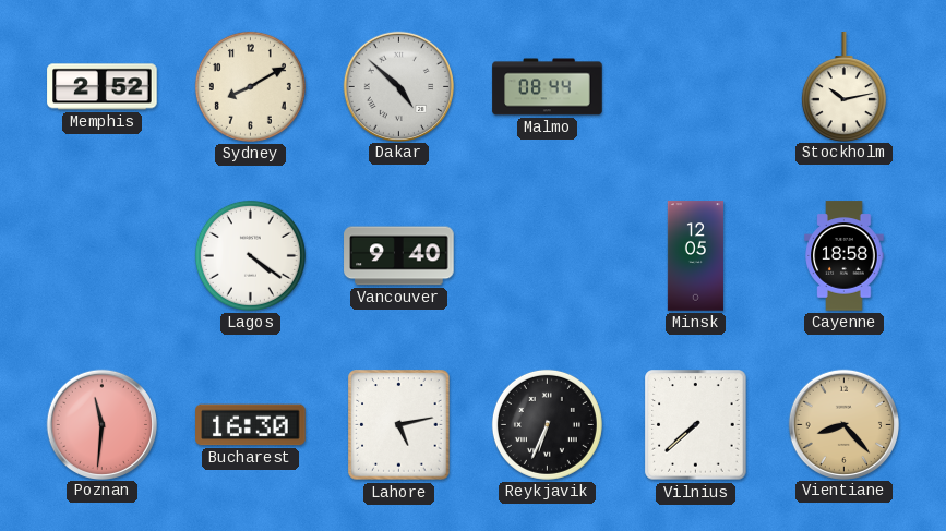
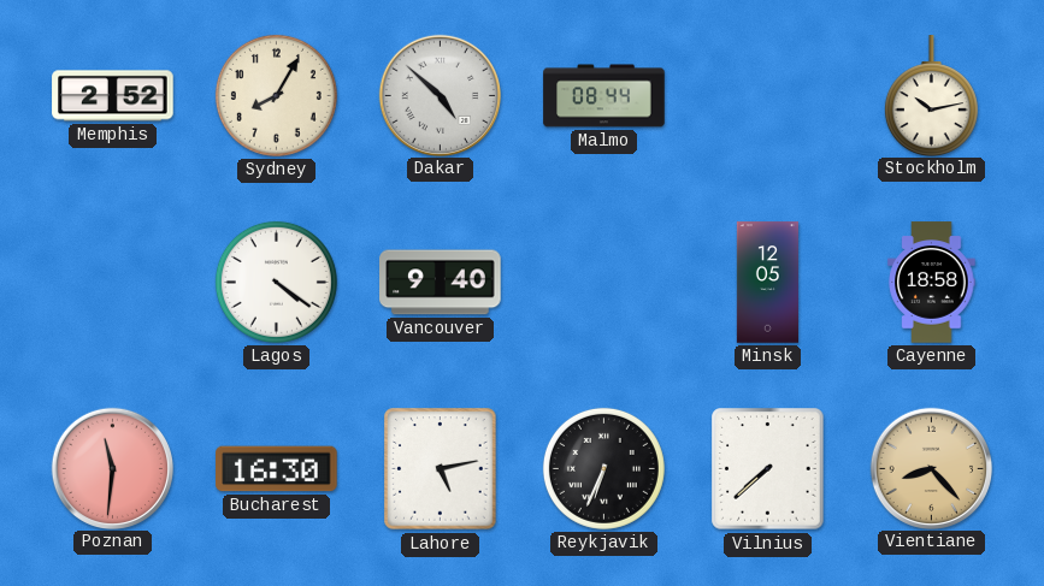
Sydney: 8:10 -> 8:05 (276, 95)
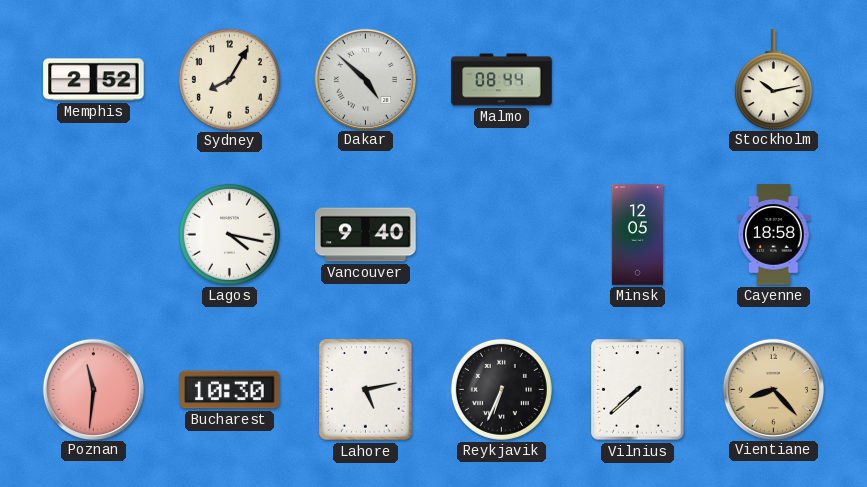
Lagos: 4:21 -> 4:17 (229, 234)
Bucharest: 16:30 -> 10:30 (230, 390)
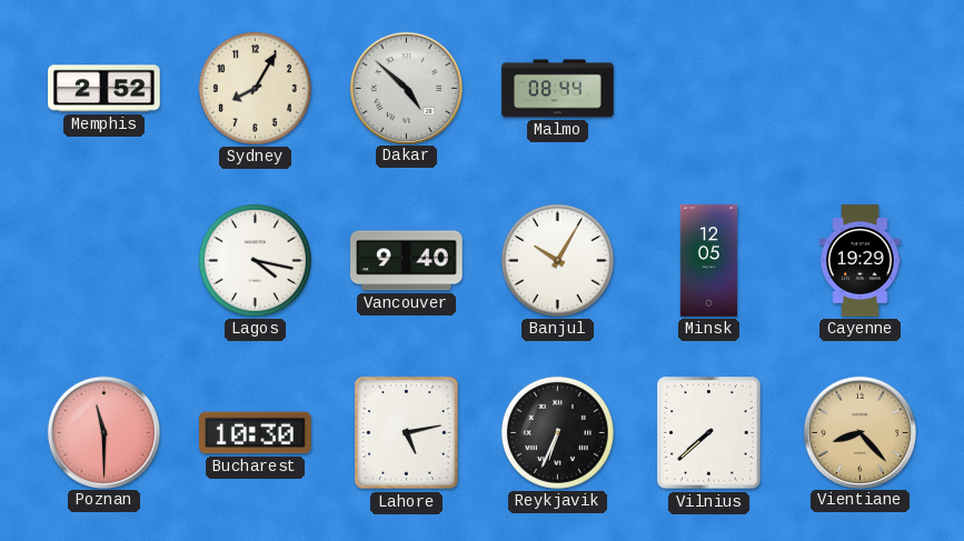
Stockholm: 10:13 -> none (773, 79)
Banjul: none -> 10:05 (557, 260)
Cayenne: 18:58 -> 19:29 (861, 261)
Poznan: 11:31 -> 11:30 (103, 432)
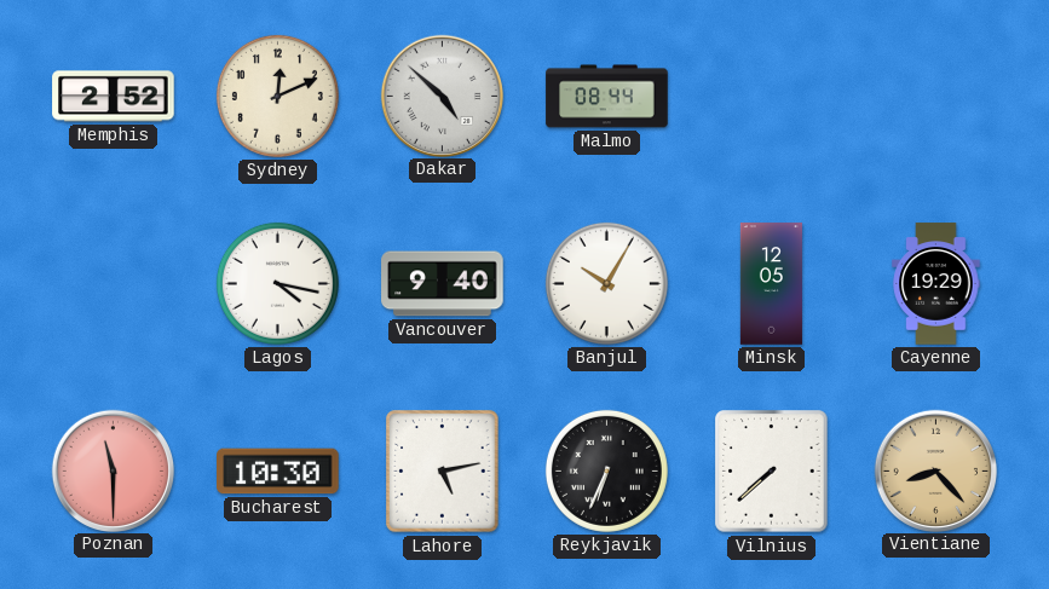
Sydney: 8:05 -> 12:11 (277, 96)
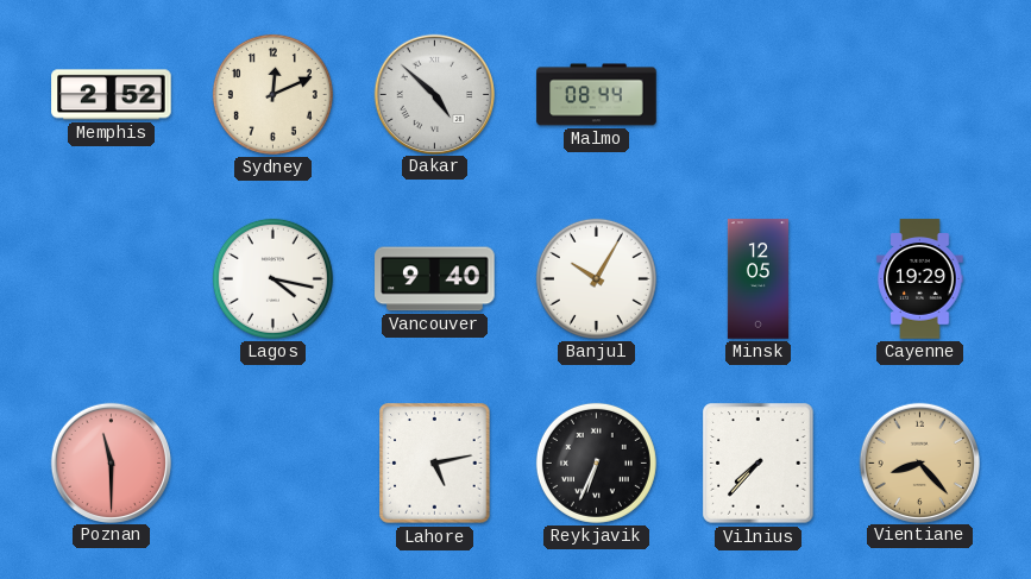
Bucharest: 10:30 -> none (278, 472)
Vilnius: 7:38 -> 7:37 (759, 464)
